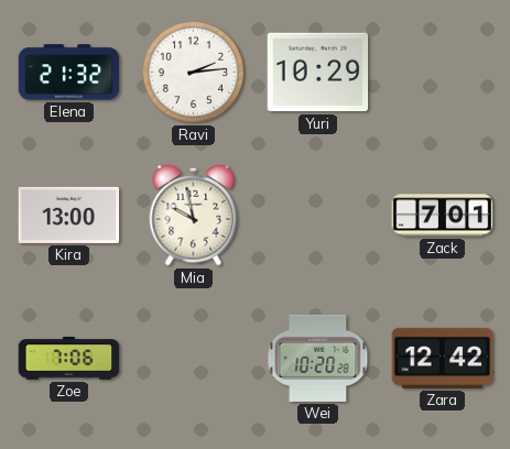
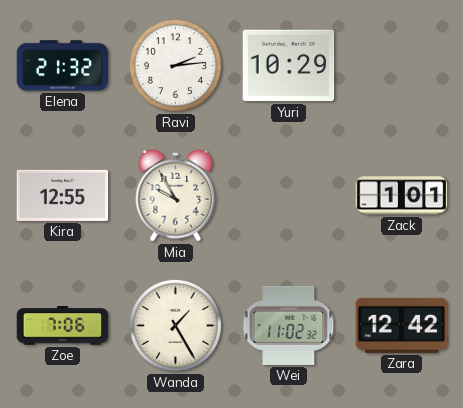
Kira: 13:00 -> 12:55 (63, 195)
Mia: 9:58 -> 9:55 (176, 195)
Zack: 7:01 -> 1:01 (402, 196)
Wanda: none -> 1:25 (175, 325)
Wei: 10:20 -> 11:02 (289, 325)
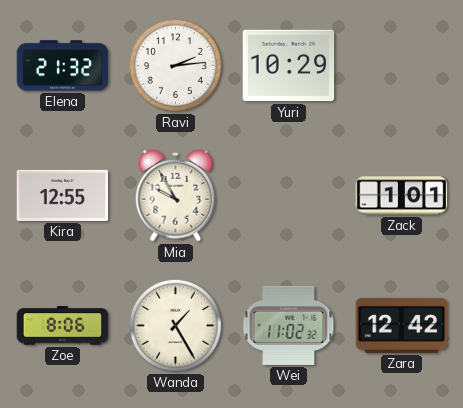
Zoe: 7:06 -> 8:06 (63, 326)
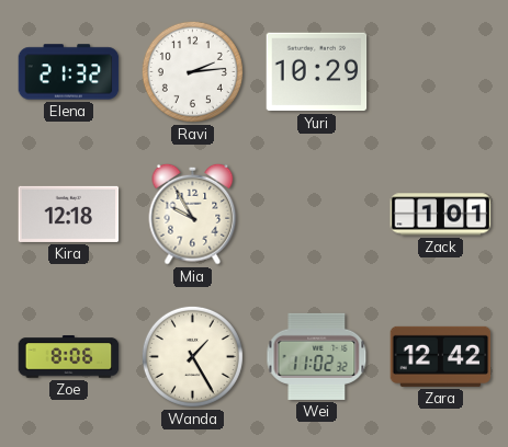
Kira: 12:55 -> 12:18 (69, 214)
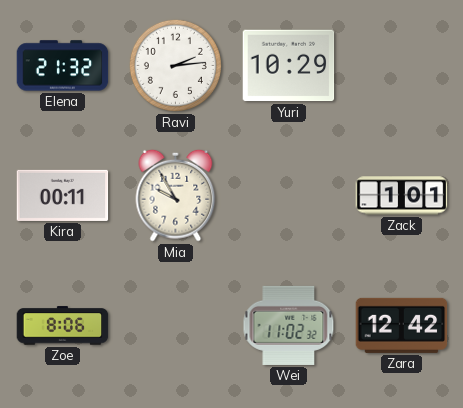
Kira: 12:18 -> 00:11 (63, 195)
Wanda: 1:25 -> none (192, 356)
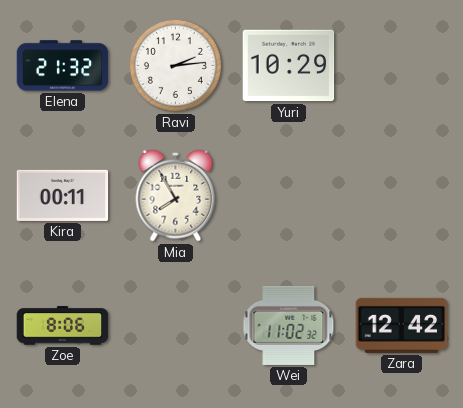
Mia: 9:55 -> 7:55 (176, 195)
Zack: 1:01 -> none (402, 196)
